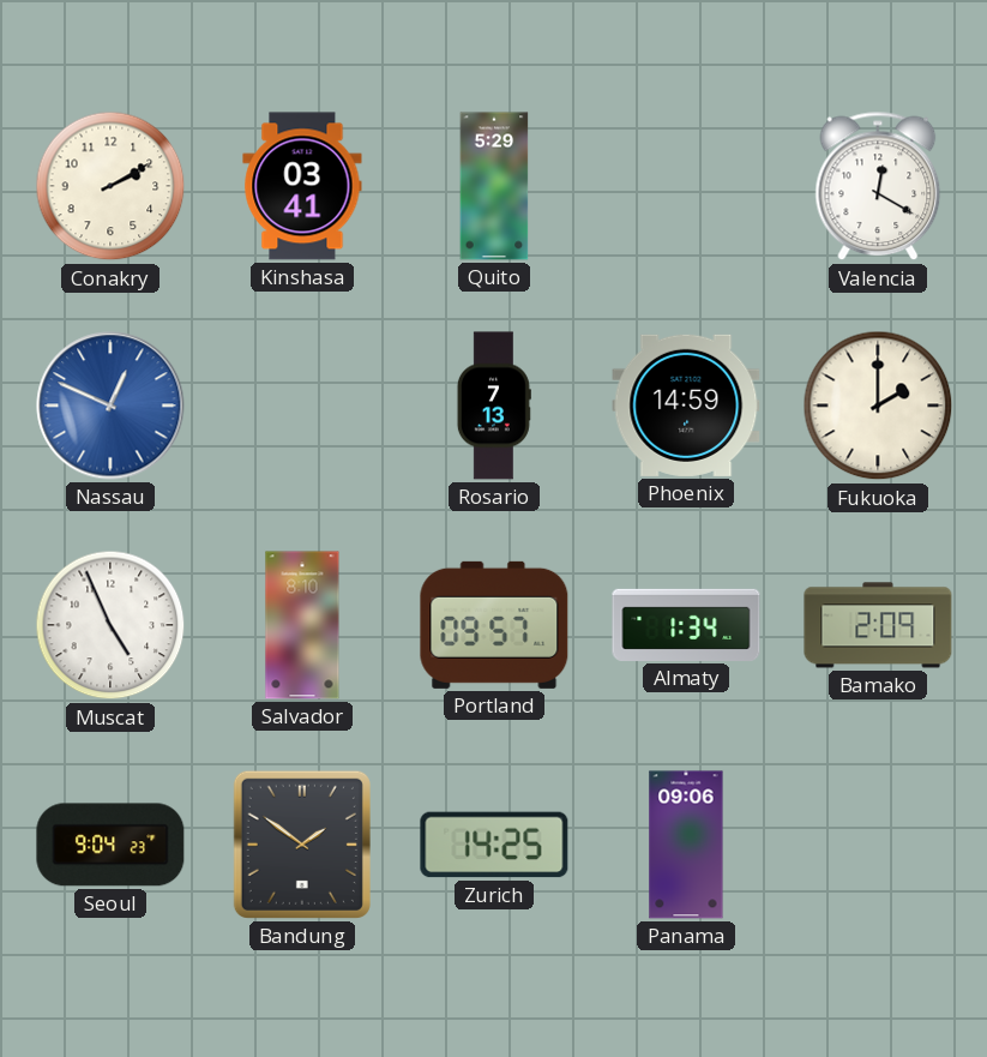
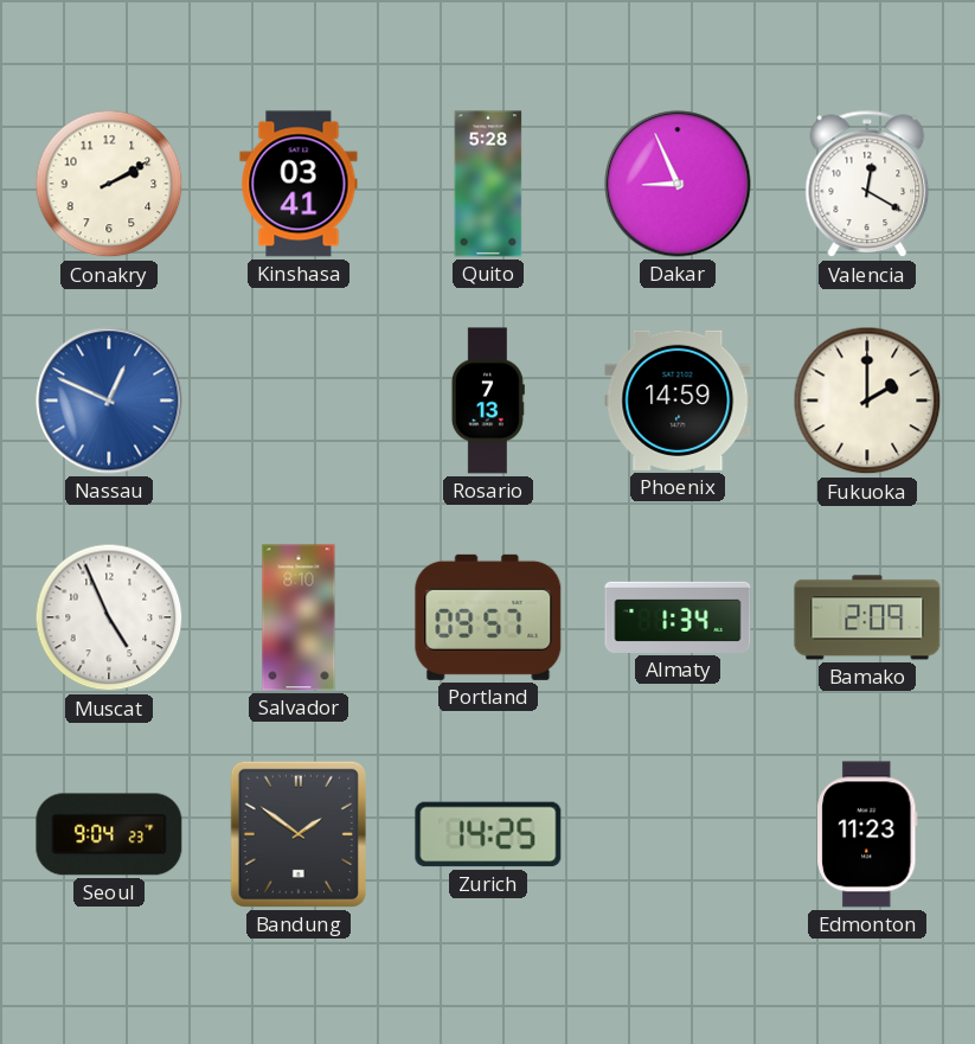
Quito: 5:29 -> 5:28 (488, 184)
Dakar: none -> 8:56 (678, 184)
Panama: 09:06 -> none (686, 845)
Edmonton: none -> 11:23 (867, 834)
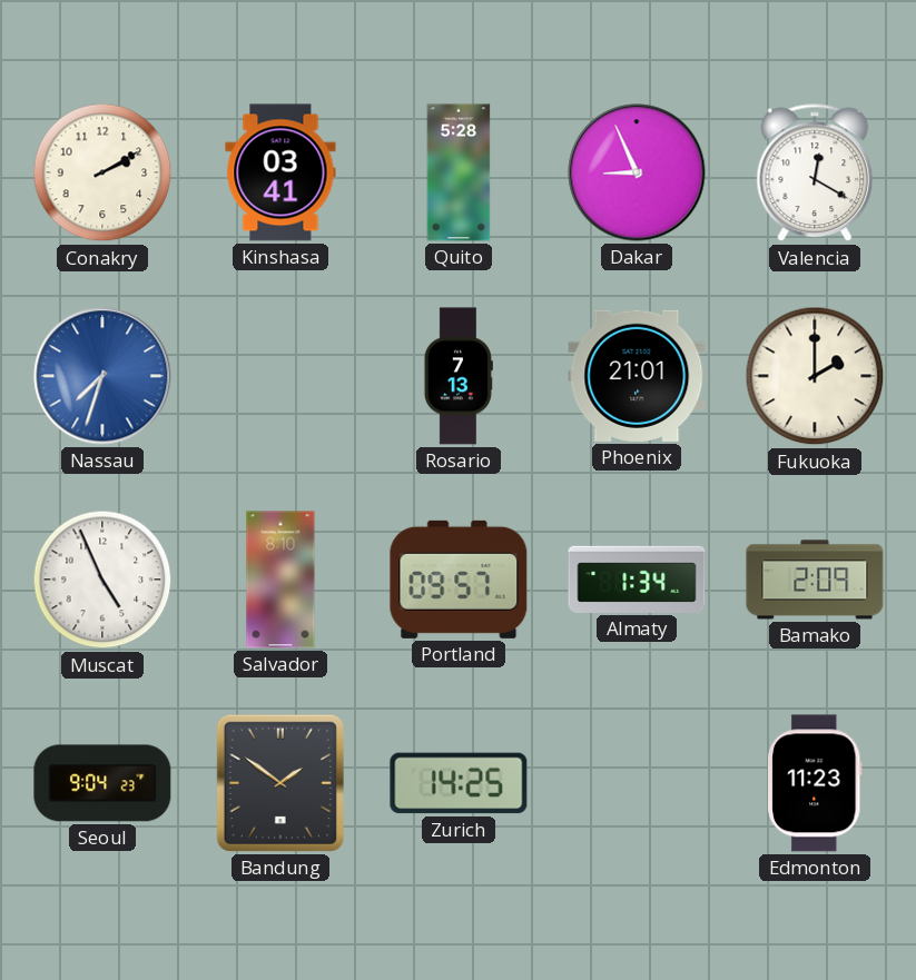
Nassau: 12:49 -> 7:33 (102, 376)
Phoenix: 14:59 -> 21:01 (637, 376)
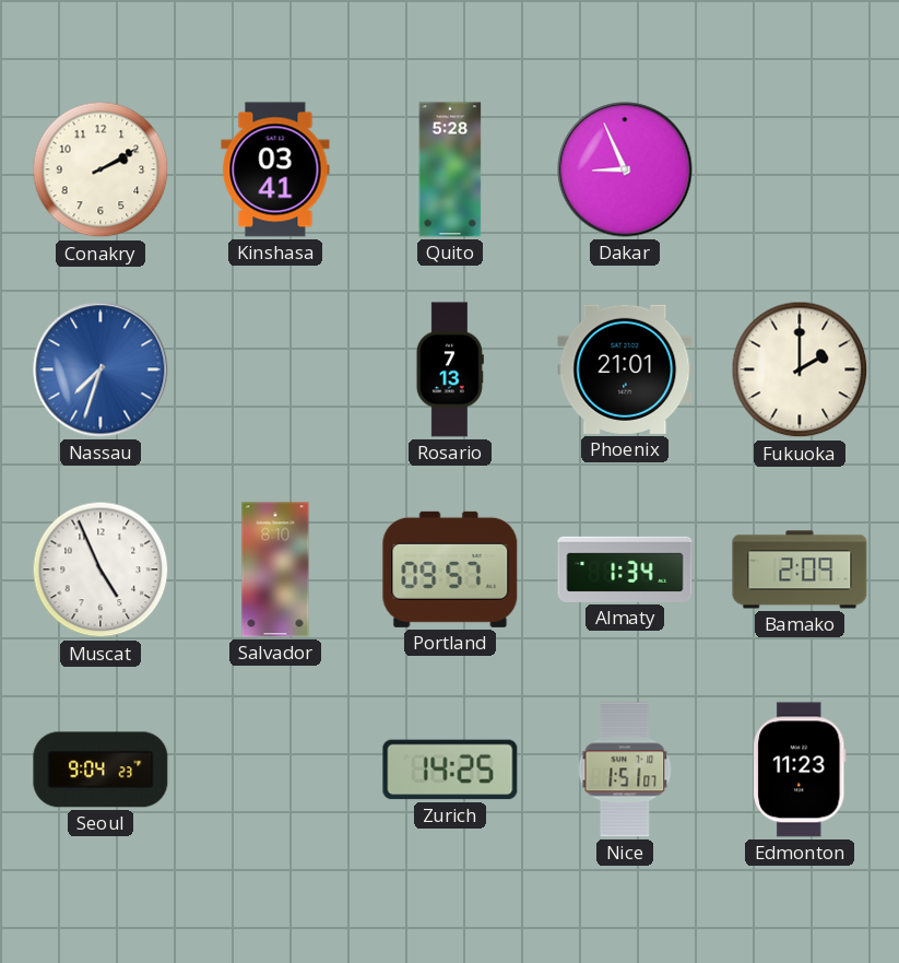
Valencia: 12:20 -> none (815, 172)
Bandung: 1:51 -> none (280, 783)
Nice: none -> 1:51 (625, 770)
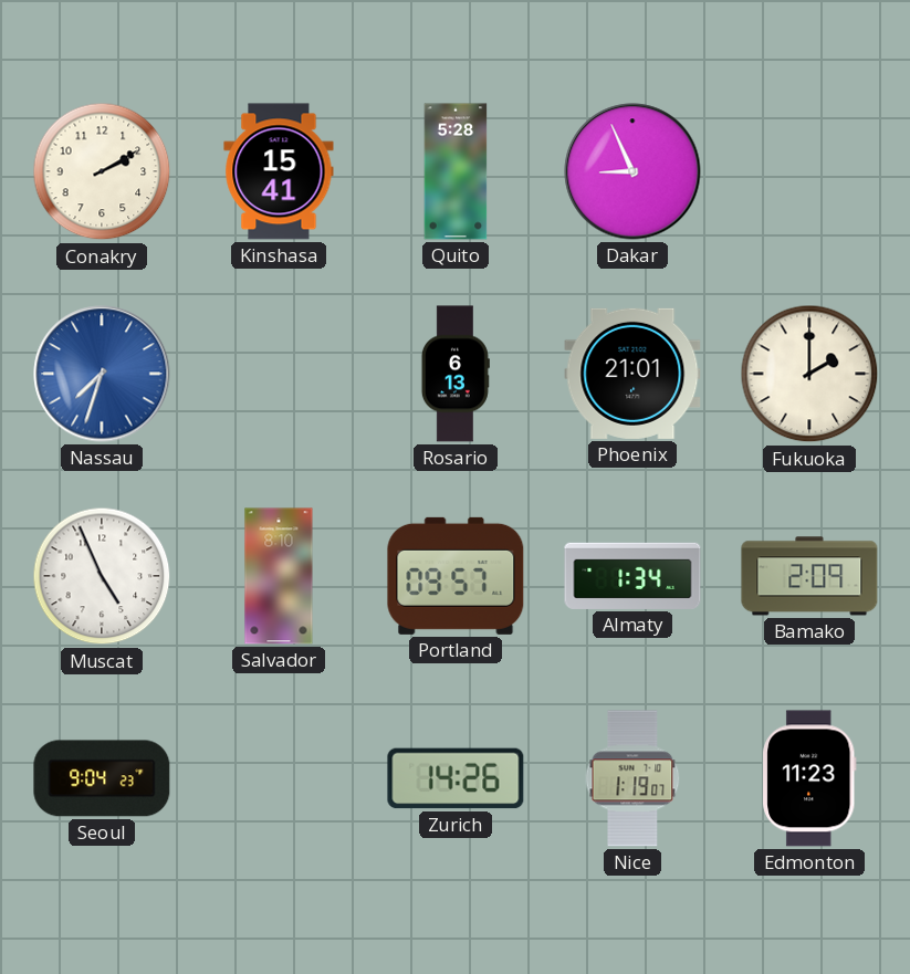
Kinshasa: 03:41 -> 15:41 (279, 171)
Rosario: 7:13 -> 6:13 (456, 374)
Zurich: 14:25 -> 14:26 (456, 778)
Nice: 1:51 -> 1:19 (632, 778)
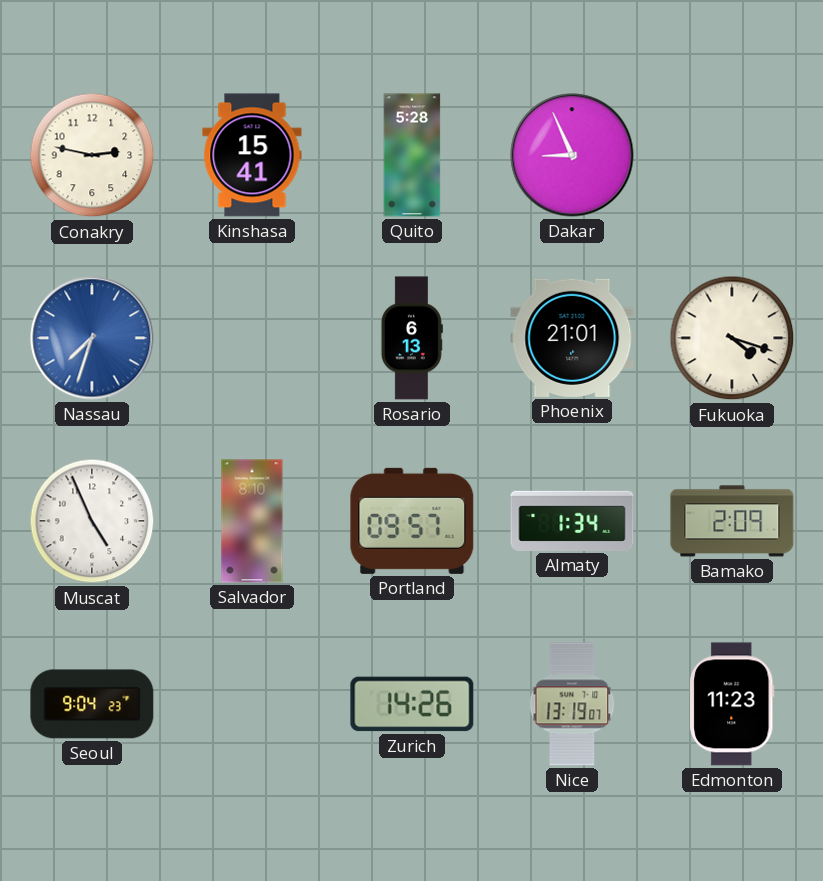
Conakry: 2:10 -> 2:47 (92, 155)
Fukuoka: 2:00 -> 4:18 (732, 338)
Nice: 1:19 -> 13:19 (572, 704)
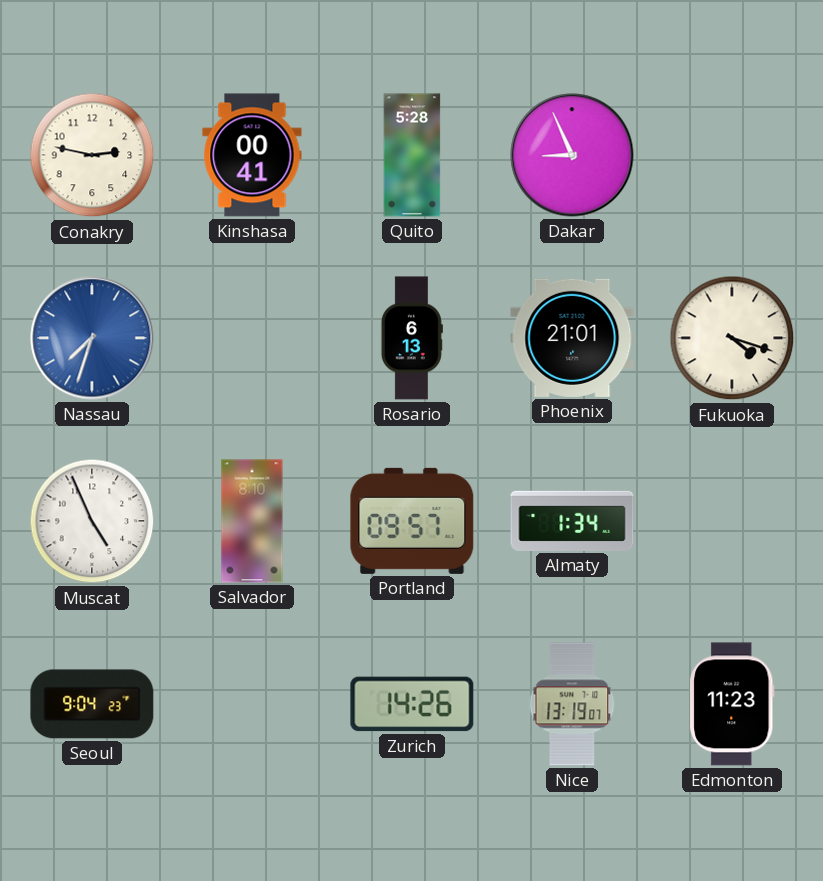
Kinshasa: 15:41 -> 00:41 (252, 155)
Bamako: 2:09 -> none (732, 521)
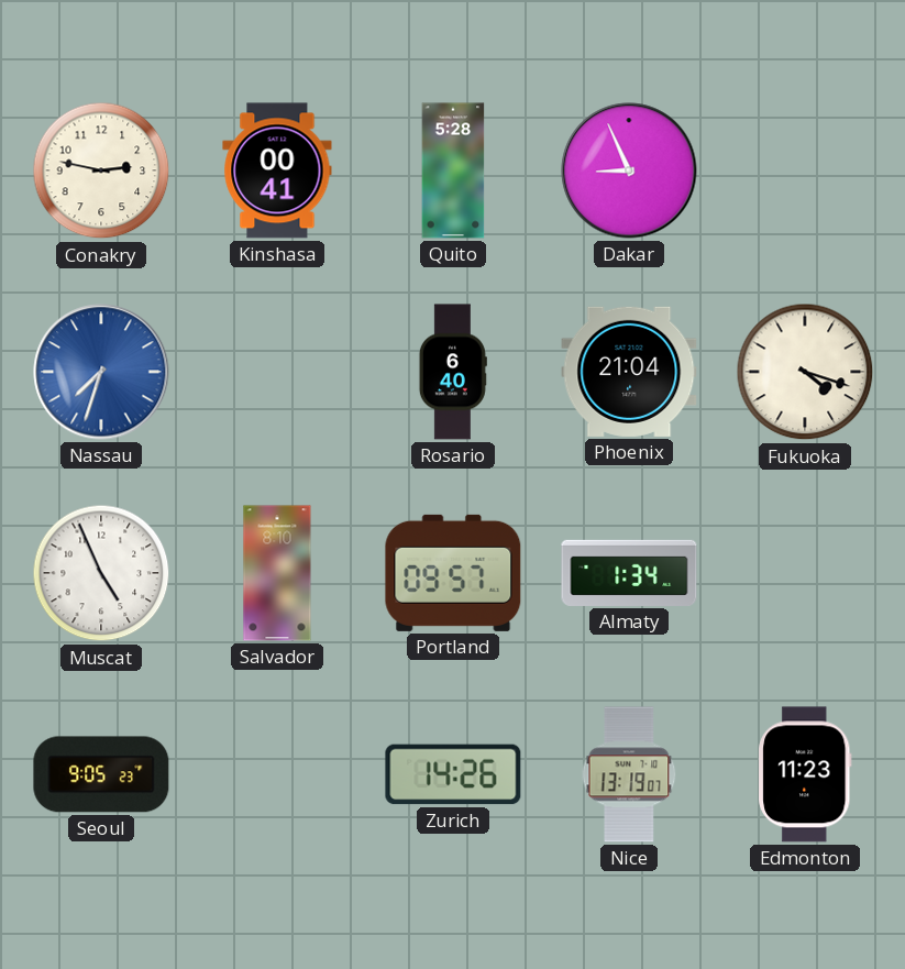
Rosario: 6:13 -> 6:40 (453, 372)
Phoenix: 21:01 -> 21:04 (629, 372)
Seoul: 9:04 -> 9:05 (101, 774)
